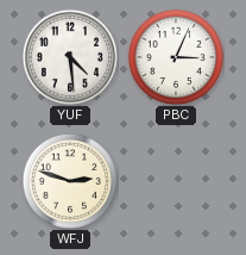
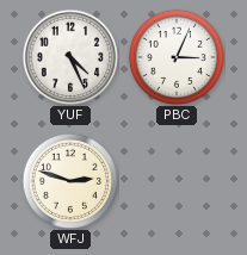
YUF: 4:29 -> 4:26 (69, 56)
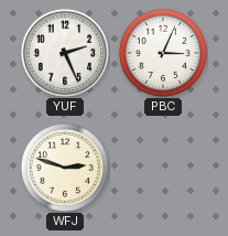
YUF: 4:26 -> 2:26 (64, 52)
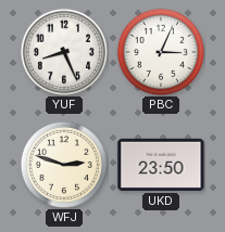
YUF: 2:26 -> 8:26 (63, 51)
UKD: none -> 23:50 (161, 165)
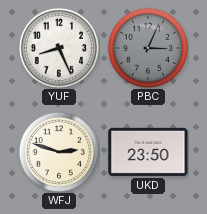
PBC dial: white -> grey (147, 47)
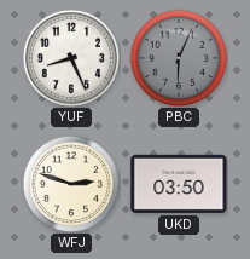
PBC: 3:04 -> 6:04 (178, 57)
UKD: 23:50 -> 03:50 (179, 184)
